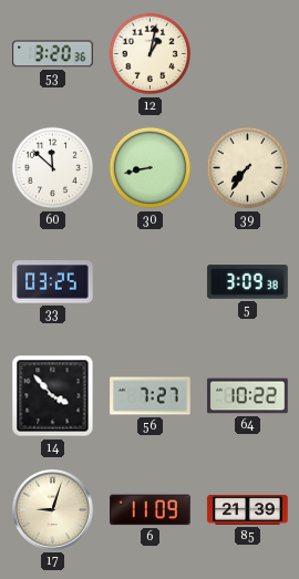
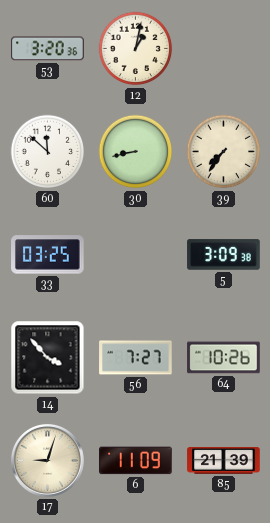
64: 10:22 -> 10:26 (224, 358)
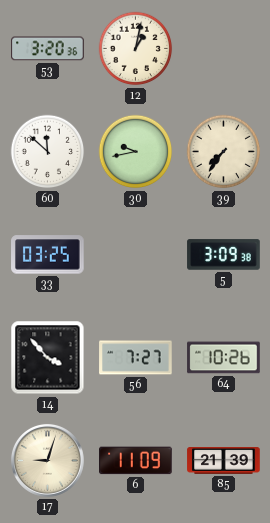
30: 8:43 -> 9:43 (136, 152)
